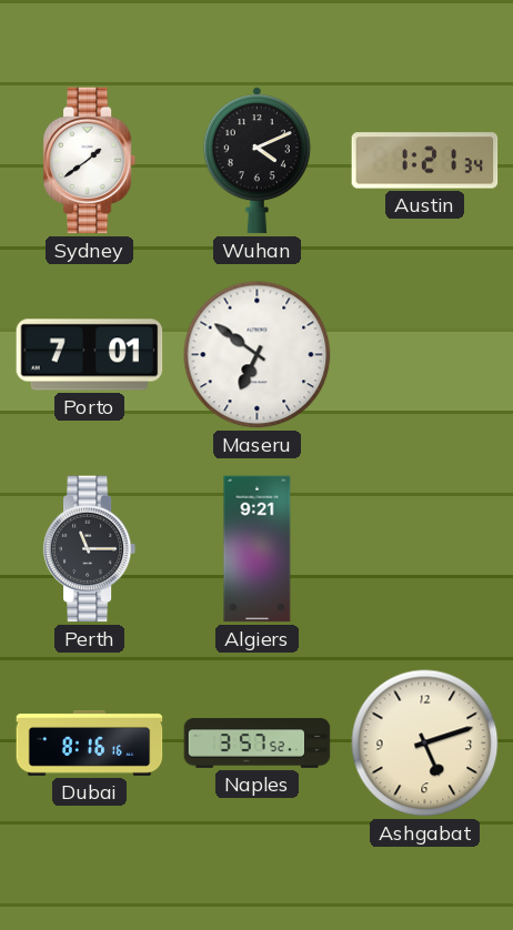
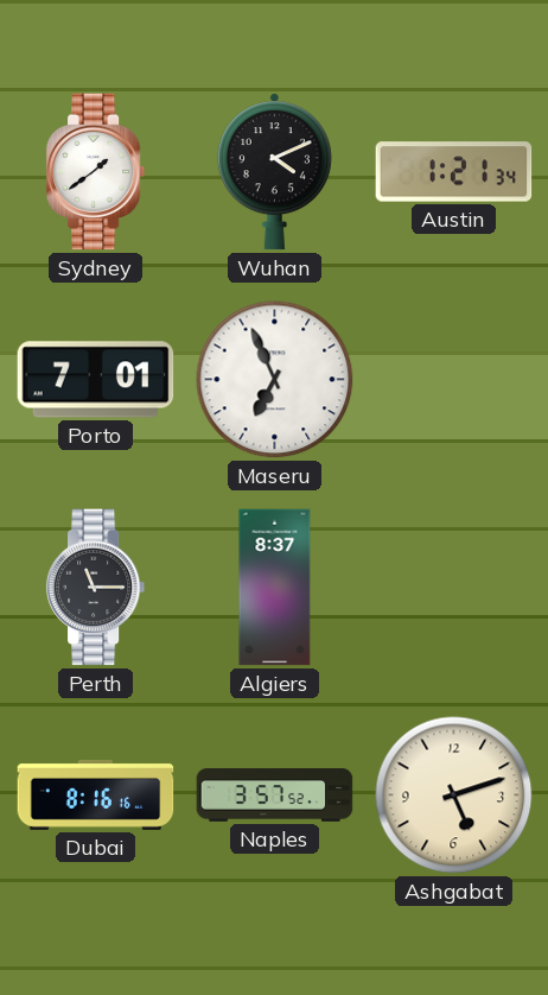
Maseru: 6:51 -> 6:56 (275, 380)
Algiers: 9:21 -> 8:37 (275, 588)
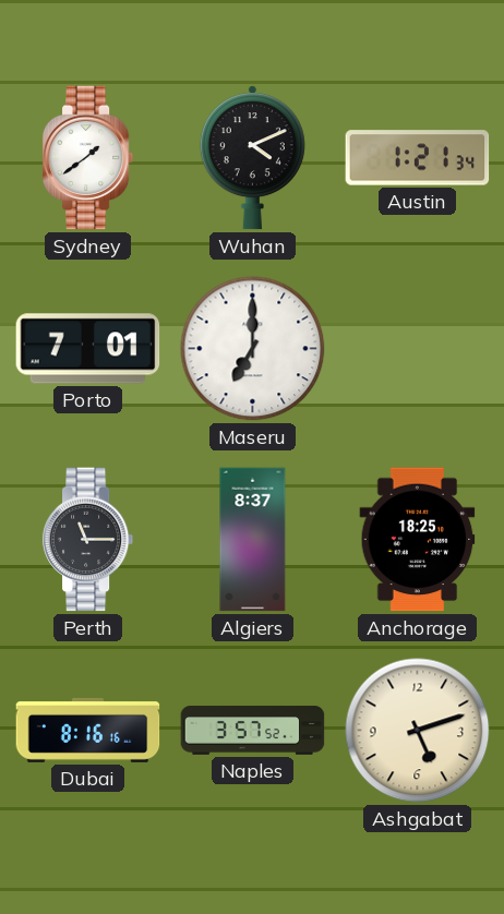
Maseru: 6:56 -> 7:00 (253, 349)
Anchorage: none -> 18:25 (418, 540)
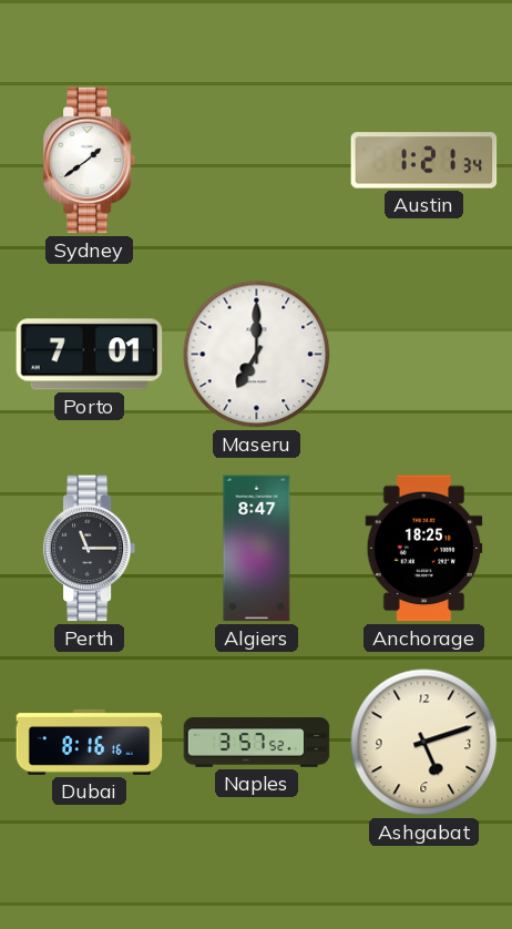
Wuhan: 4:11 -> none (252, 158)
Algiers: 8:37 -> 8:47 (257, 549)
